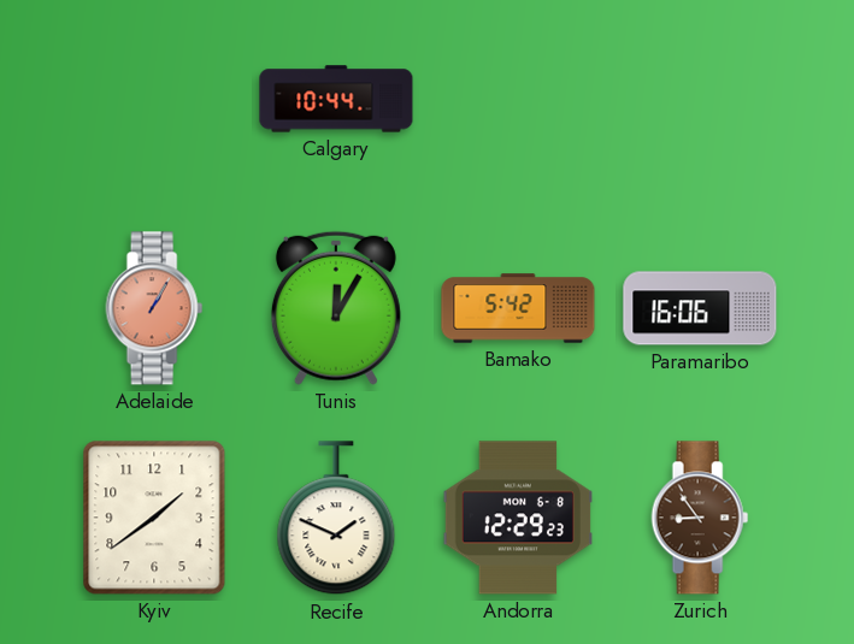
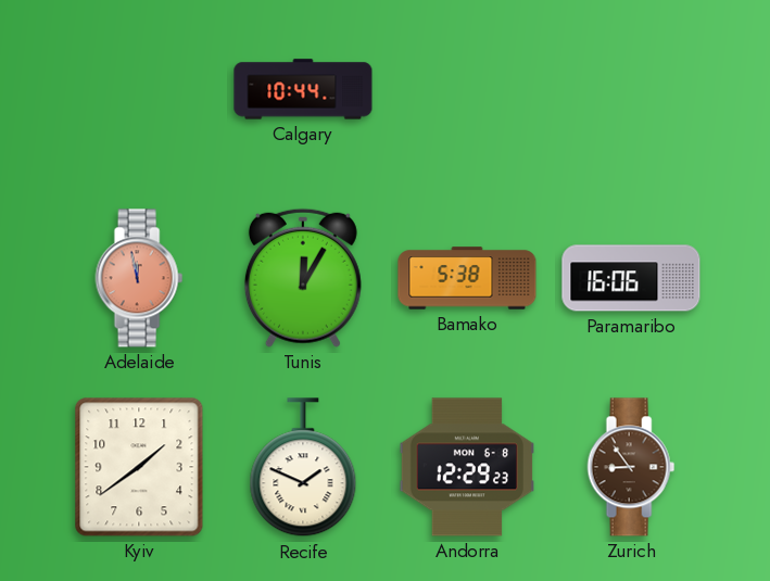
Adelaide: 1:05 -> 11:58 (139, 278)
Bamako: 5:42 -> 5:38 (467, 278)
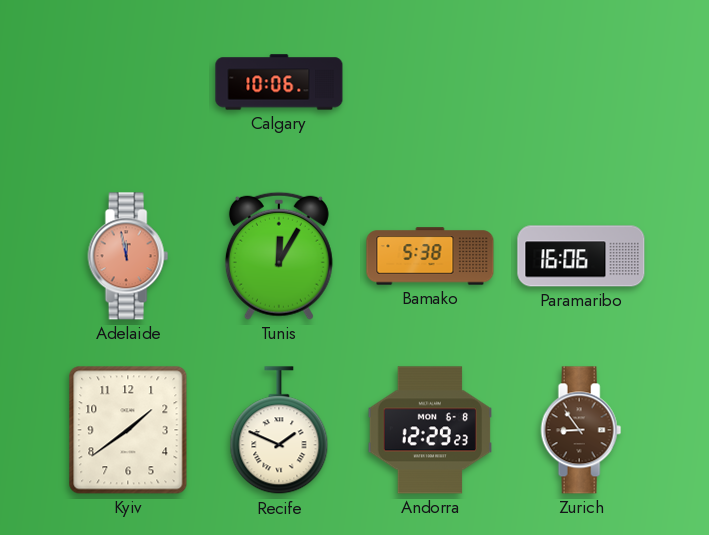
Calgary: 10:44 -> 10:06 (279, 82)
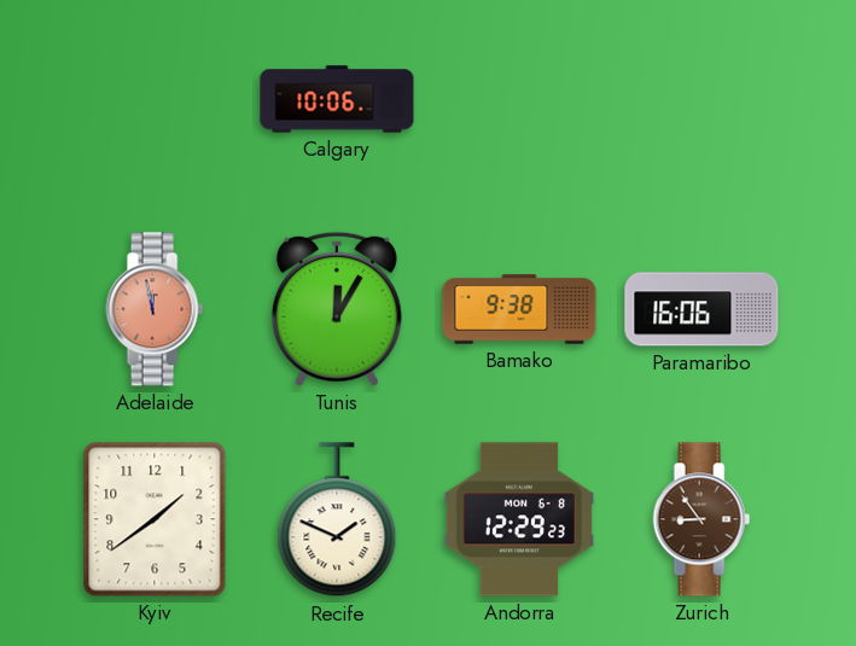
Bamako: 5:38 -> 9:38 (519, 309)
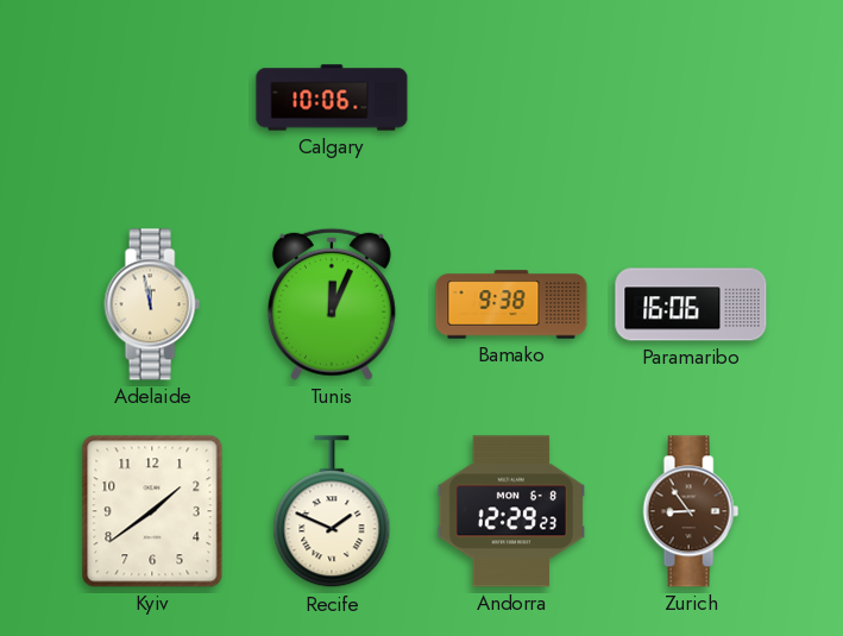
Adelaide dial: salmon -> cream (152, 304)
Tunis: 12:05 -> 12:04 (332, 304)
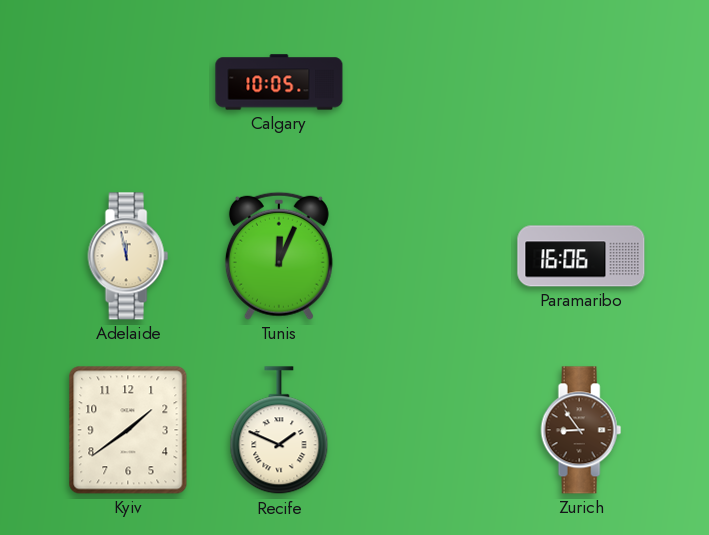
Calgary: 10:06 -> 10:05 (279, 82)
Bamako: 9:38 -> none (511, 304)
Andorra: 12:29 -> none (510, 511)
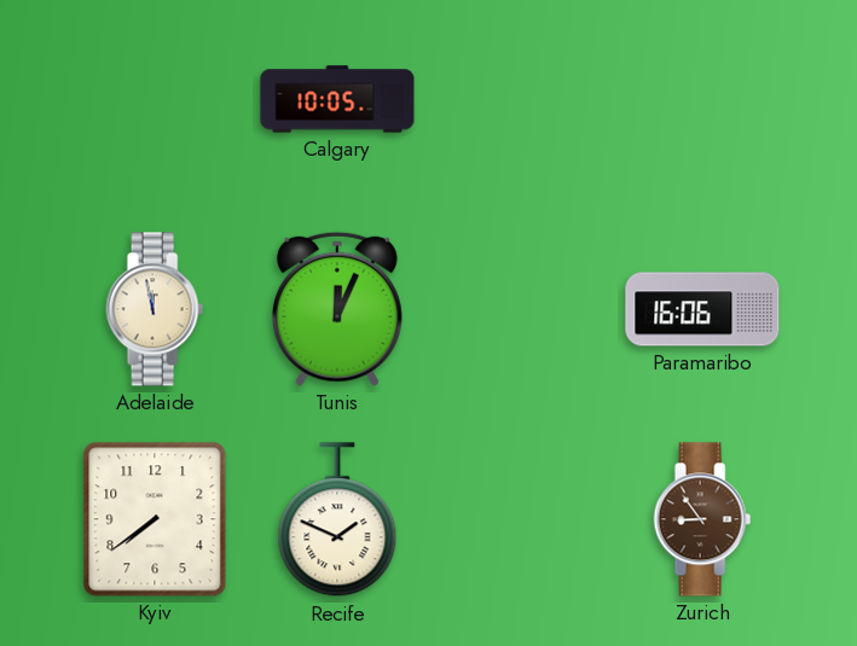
Kyiv: 1:39 -> 7:39 (155, 519)
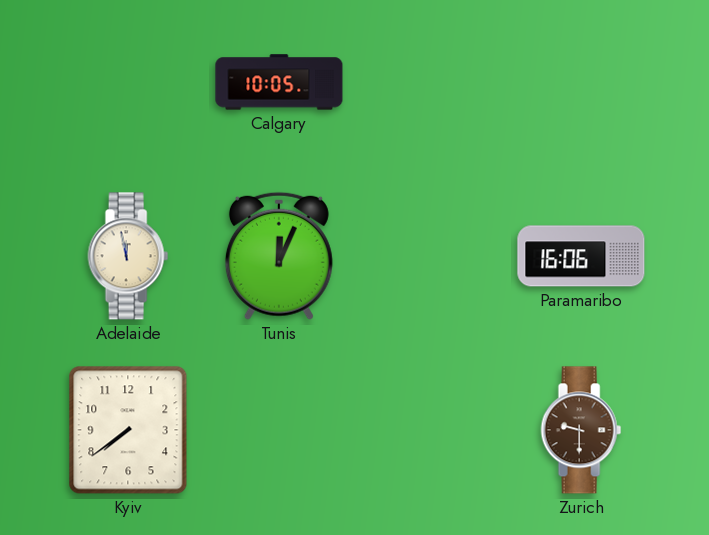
Recife: 1:49 -> none (337, 520)
Zurich: 8:54 -> 9:30 (581, 430)
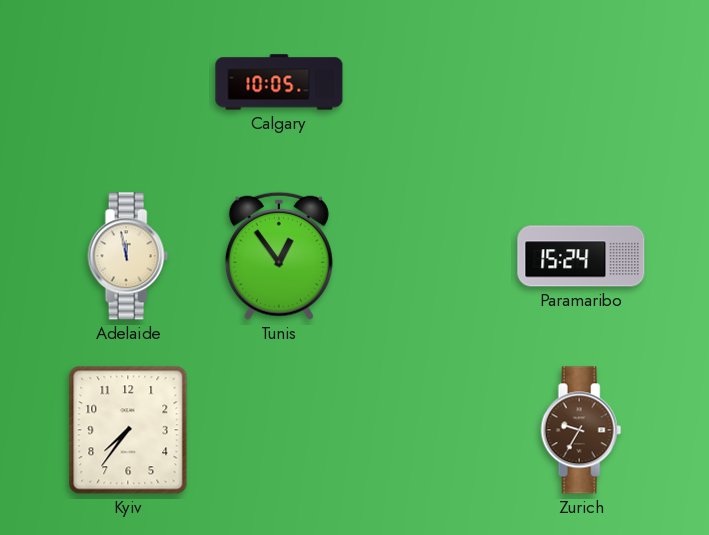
Tunis: 12:04 -> 12:54 (279, 256)
Paramaribo: 16:06 -> 15:24 (581, 256)
Kyiv: 7:39 -> 7:36 (128, 430)
Zurich: 9:30 -> 9:35 (581, 430)
